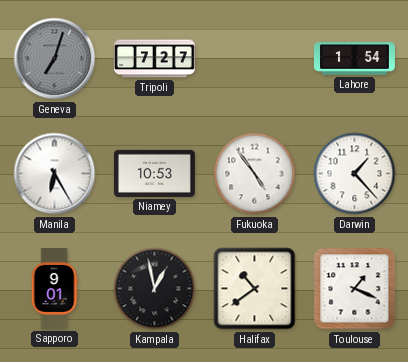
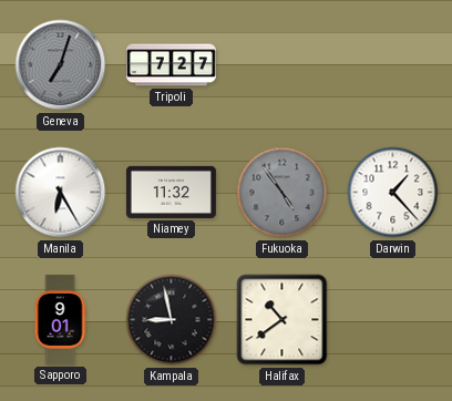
Lahore: 1:54 -> none (354, 59)
Niamey: 10:53 -> 11:32 (171, 192)
Fukuoka dial: white -> grey (282, 193)
Kampala: 12:58 -> 8:58 (172, 320)
Toulouse: 1:19 -> none (355, 289)
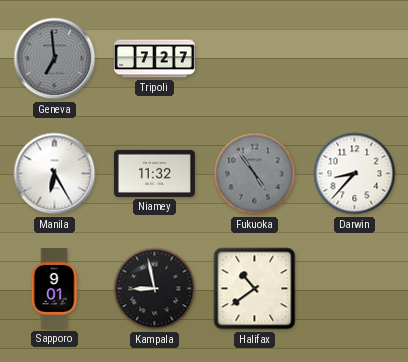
Geneva: 7:03 -> 6:59 (55, 59)
Darwin: 1:23 -> 8:37 (355, 174)
